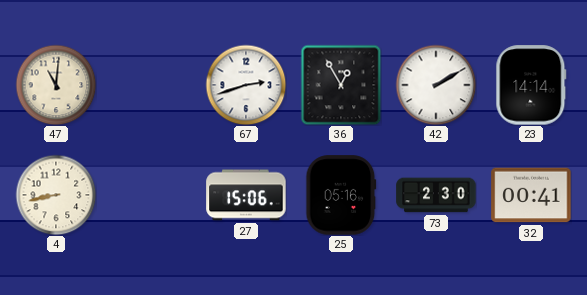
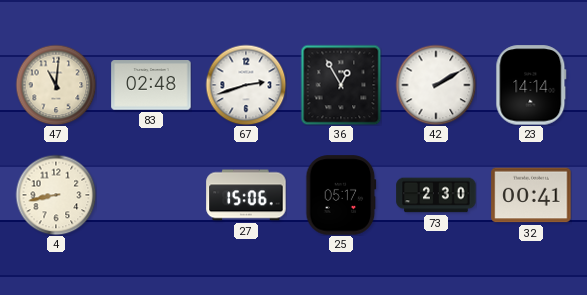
83: none -> 02:48 (151, 85)
25: 05:16 -> 05:17 (341, 195)
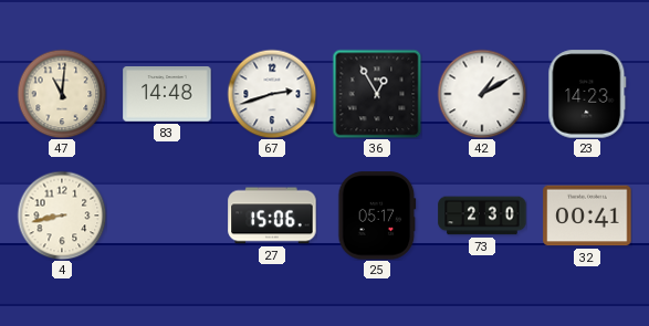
83: 02:48 -> 14:48 (167, 94)
42: 2:10 -> 1:10 (482, 94)
23: 14:14 -> 14:23 (587, 94)
